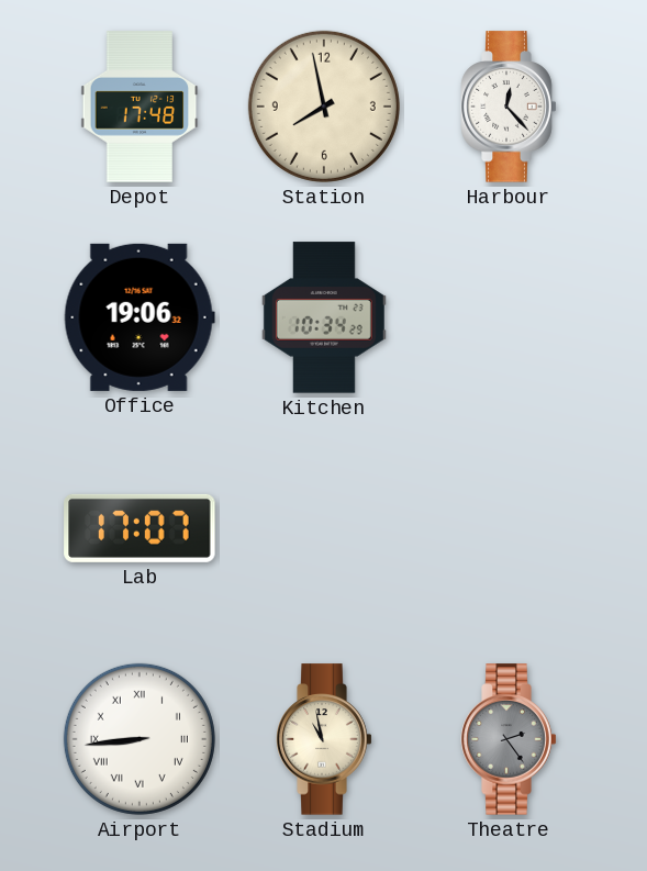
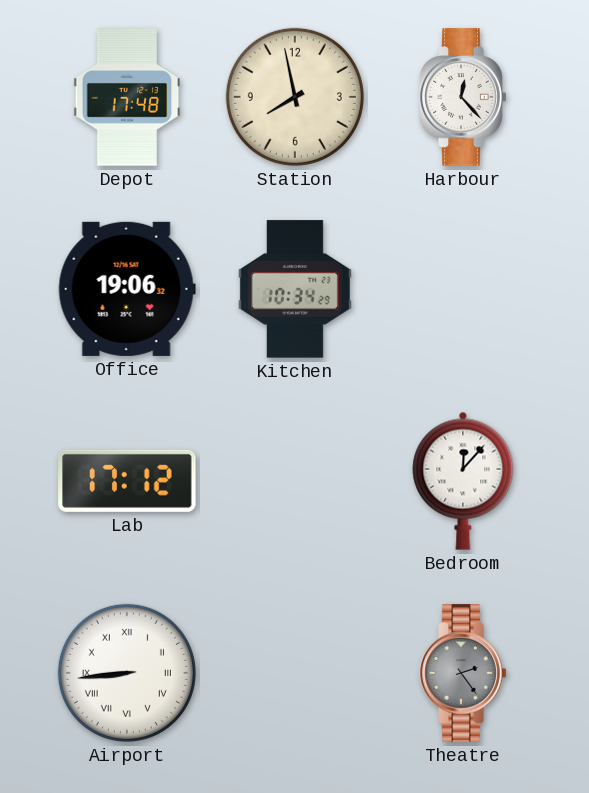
Lab: 17:07 -> 17:12 (127, 481)
Bedroom: none -> 12:07 (463, 481)
Stadium: 10:58 -> none (324, 739)
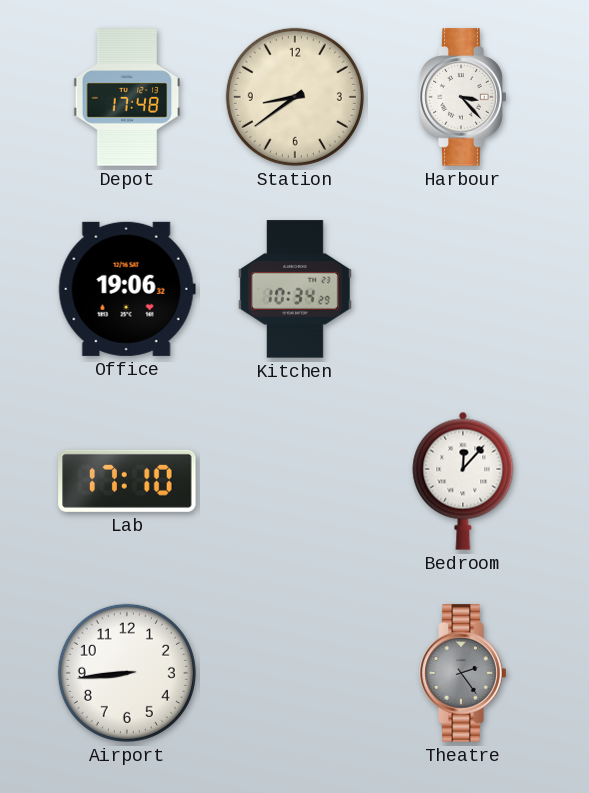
Station: 7:58 -> 8:39 (295, 97)
Harbour: 12:23 -> 3:23 (463, 97)
Lab: 17:12 -> 17:10 (127, 481)
Airport numerals: Roman -> Arabic (127, 673)
